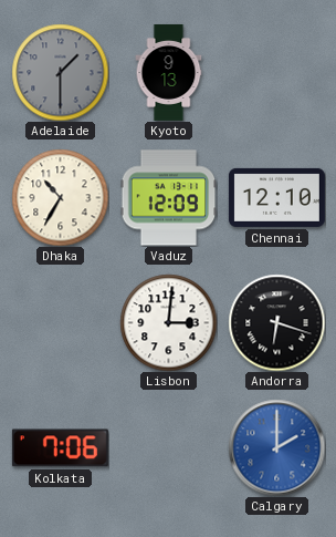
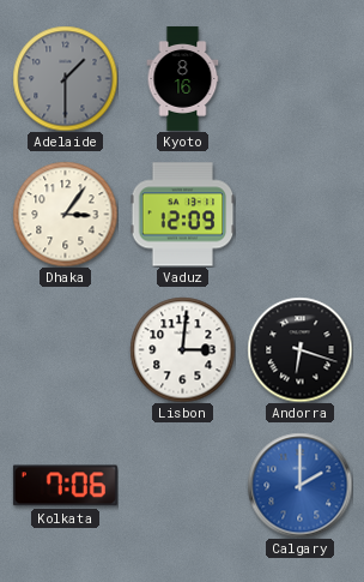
Kyoto: 9:13 -> 8:16 (183, 78)
Dhaka: 10:35 -> 3:06 (65, 214)
Chennai: 12:10 -> none (276, 197)
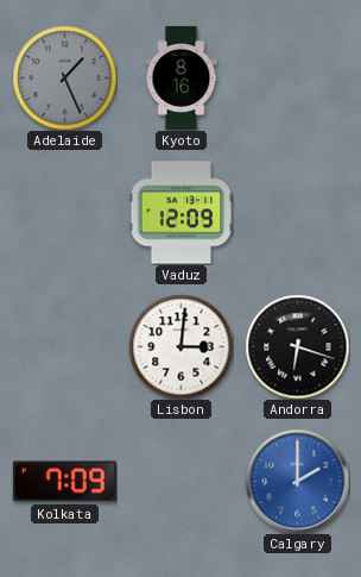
Adelaide: 1:30 -> 1:26 (64, 77)
Dhaka: 3:06 -> none (65, 214)
Kolkata: 7:06 -> 7:09 (64, 482)
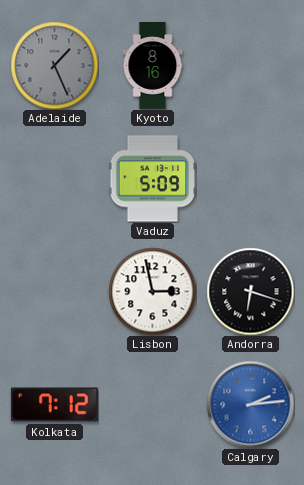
Vaduz: 12:09 -> 5:09 (152, 179)
Lisbon: 3:01 -> 2:58 (152, 291)
Kolkata: 7:09 -> 7:12 (54, 405)
Calgary: 2:00 -> 2:14 (250, 404)
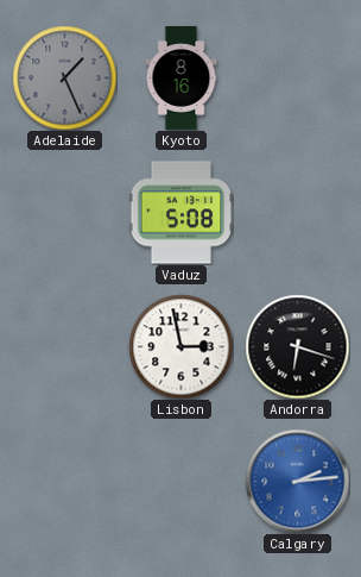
Vaduz: 5:09 -> 5:08 (180, 213)
Kolkata: 7:12 -> none (54, 405)
